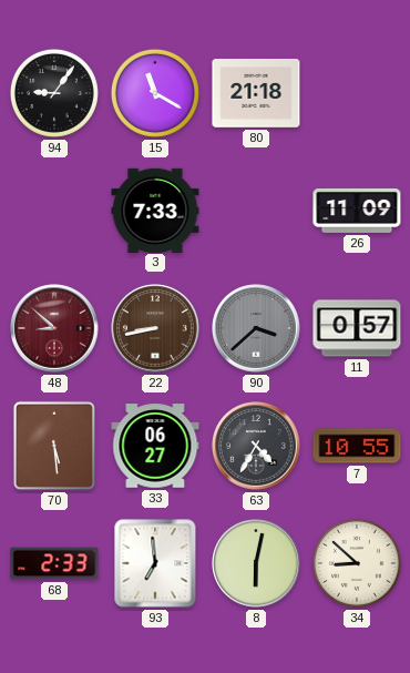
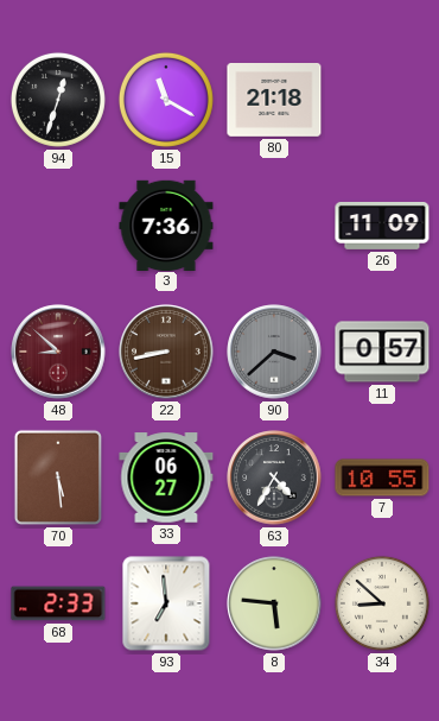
94: 9:06 -> 12:33 (58, 100)
3: 7:33 -> 7:36 (166, 224)
8: 6:02 -> 5:46 (274, 603)
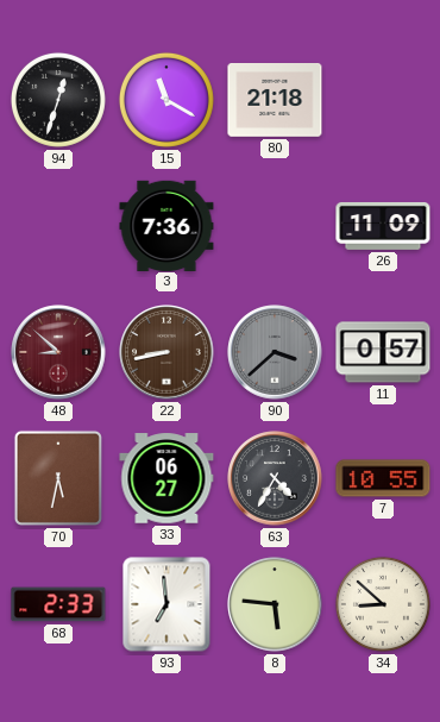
70: 5:29 -> 5:32 (58, 478)
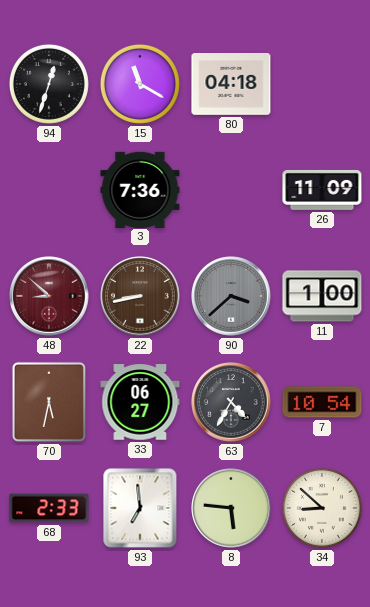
80: 21:18 -> 04:18 (231, 85)
11: 0:57 -> 1:00 (322, 296)
7: 10:55 -> 10:54 (322, 402)
